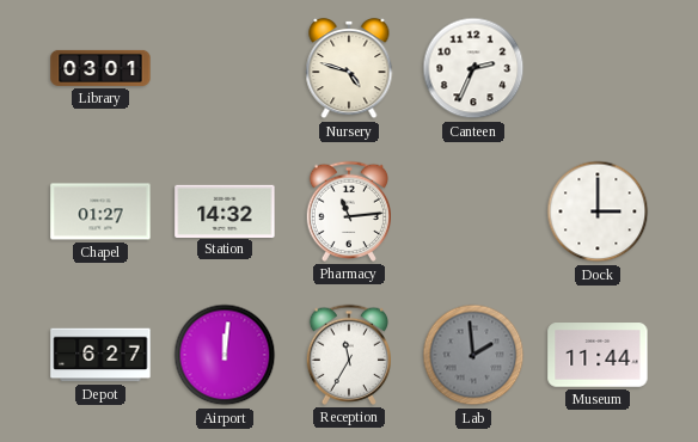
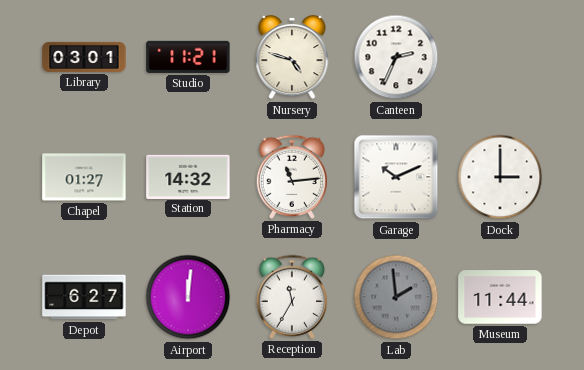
Studio: none -> 11:21 (188, 57)
Garage: none -> 10:11 (396, 177)
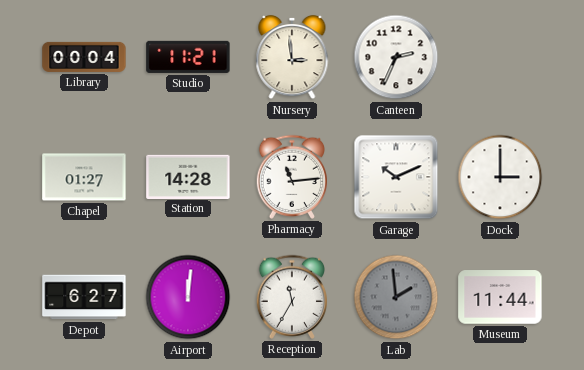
Library: 03:01 -> 00:04 (84, 57)
Nursery: 4:48 -> 2:59 (292, 57)
Station: 14:32 -> 14:28 (188, 176)
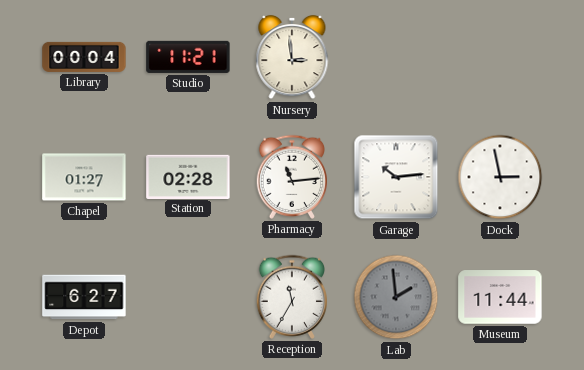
Canteen: 2:34 -> none (396, 57)
Station: 14:28 -> 02:28 (188, 176)
Garage: 10:11 -> 10:14 (396, 177)
Dock: 3:00 -> 2:58 (500, 177)
Airport: 12:01 -> none (188, 297)
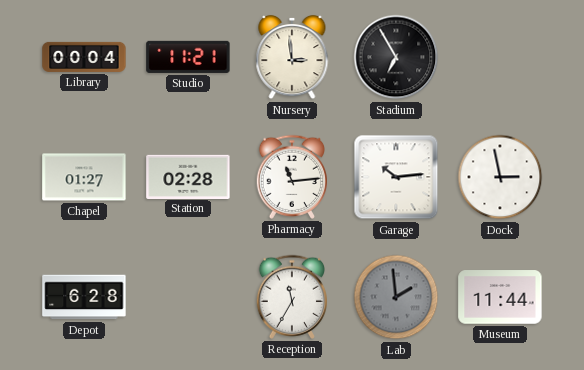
Stadium: none -> 6:55 (396, 57)
Depot: 6:27 -> 6:28 (84, 297)
